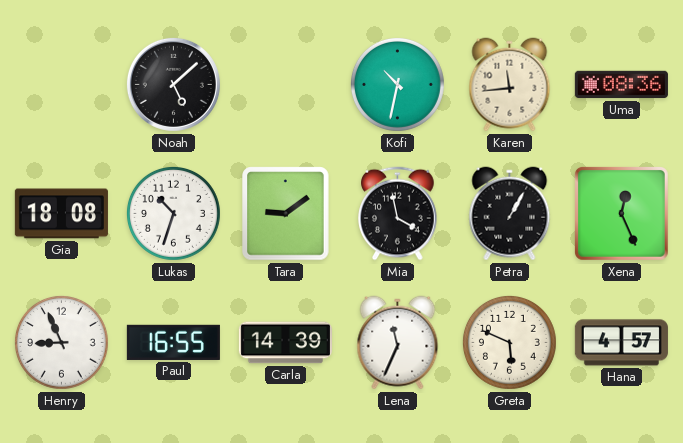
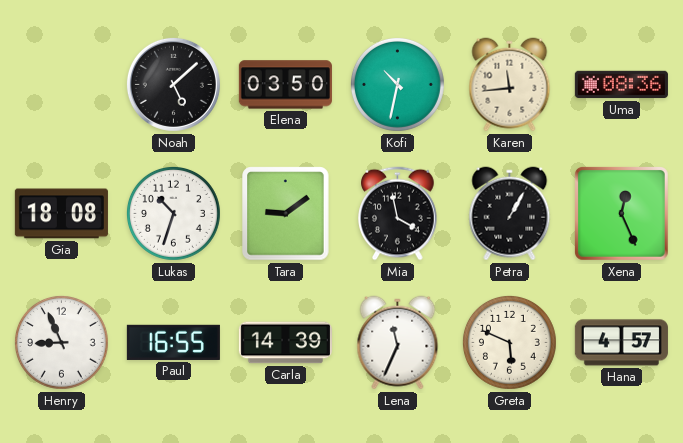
Elena: none -> 03:50 (285, 85)
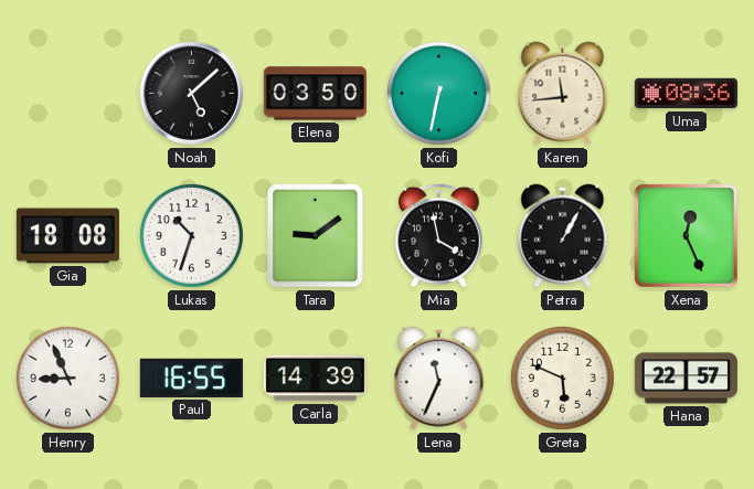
Kofi: 10:32 -> 6:32 (438, 93)
Hana: 4:57 -> 22:57 (686, 379)
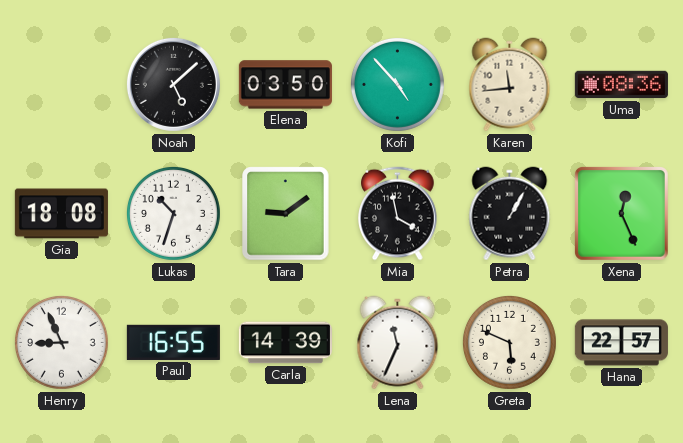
Kofi: 6:32 -> 4:53 (397, 84)
